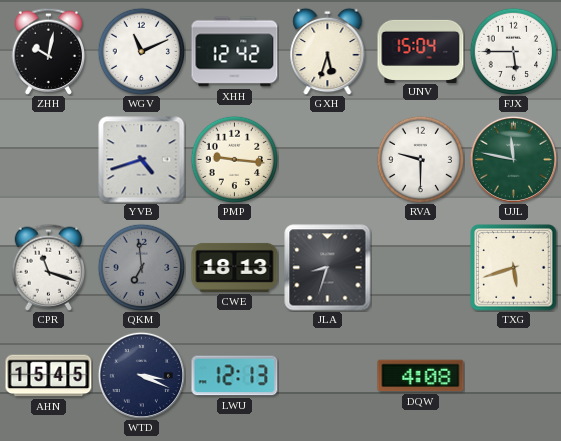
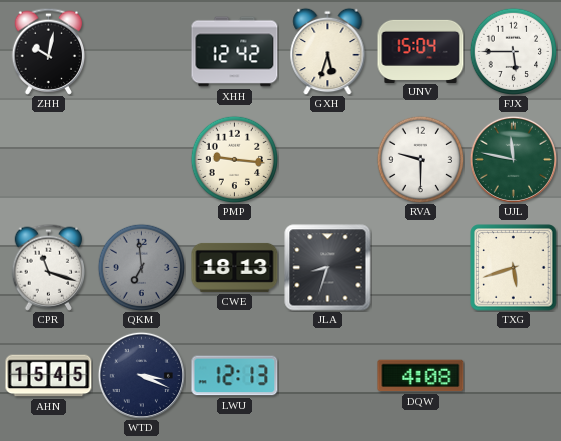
WGV: 11:11 -> none (141, 51)
YVB: 4:42 -> none (142, 160)
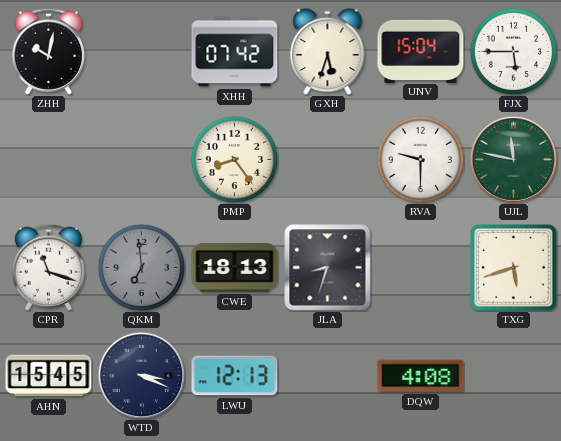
XHH: 12:42 -> 07:42 (235, 52)
PMP: 9:16 -> 8:24 (234, 159)
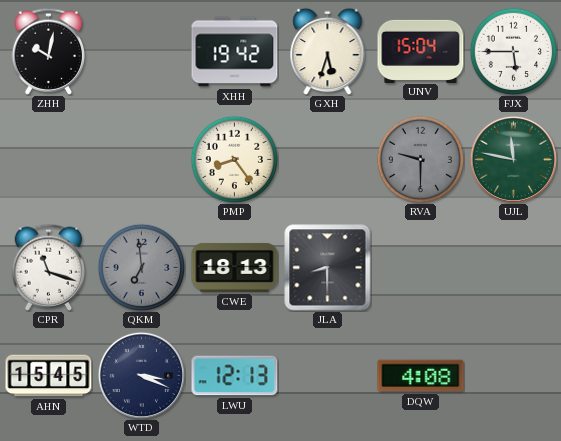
XHH: 07:42 -> 19:42 (235, 52)
RVA dial: white -> grey (420, 159)
JLA: 8:33 -> 8:30 (328, 268)
TXG: 5:42 -> none (514, 268)
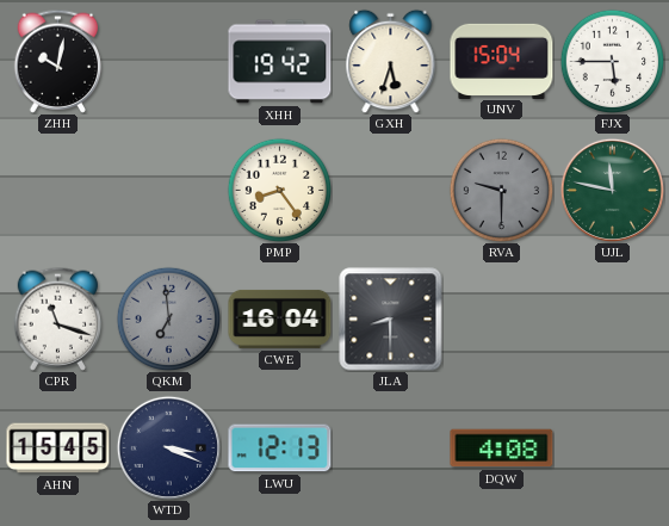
CWE: 18:13 -> 16:04 (280, 318)
